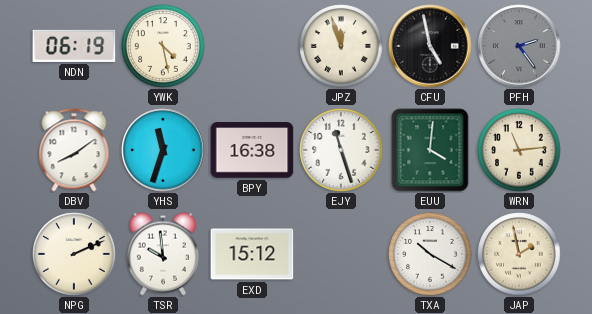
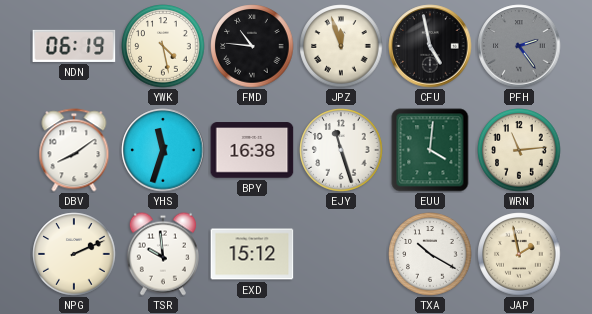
FMD: none -> 10:46 (252, 46)
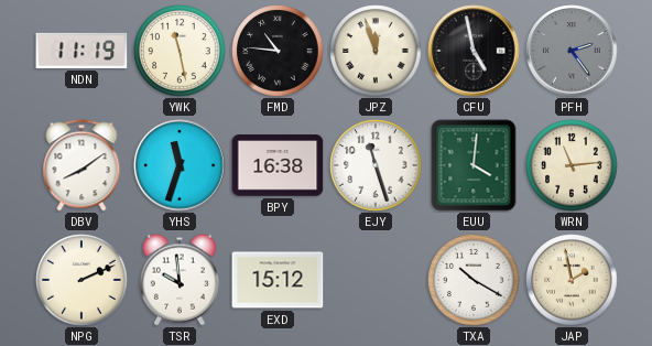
NDN: 06:19 -> 11:19 (81, 51)
YWK: 4:28 -> 11:28 (180, 51)
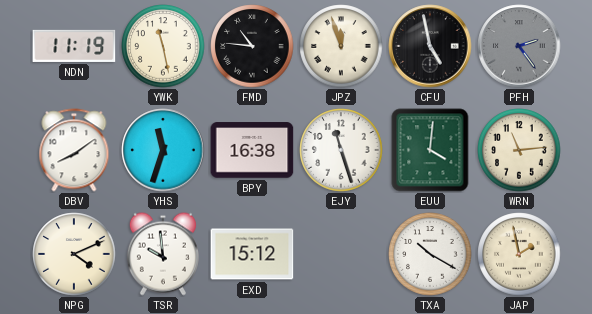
NPG: 2:11 -> 4:11 (74, 254)
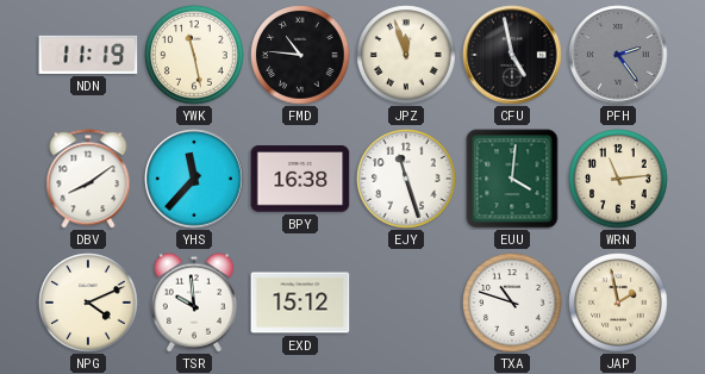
YHS: 11:33 -> 11:37 (194, 179)
TXA: 10:20 -> 10:48 (512, 303)
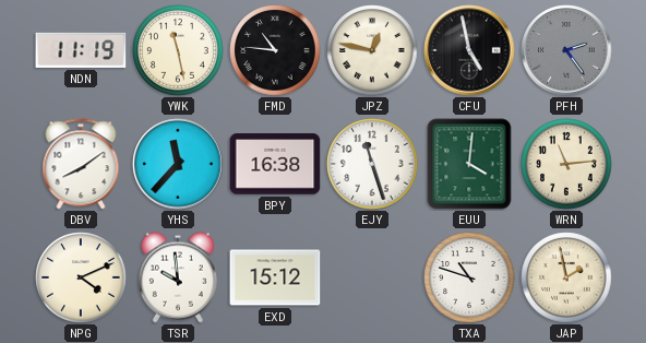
JPZ: 11:57 -> 12:47 (372, 50)
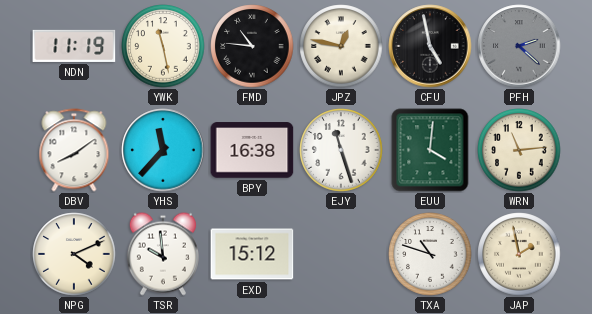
PFH: 2:24 -> 2:22 (519, 46)
